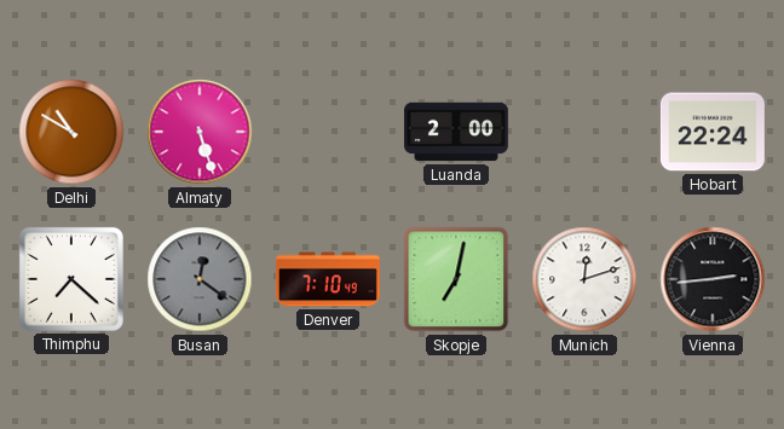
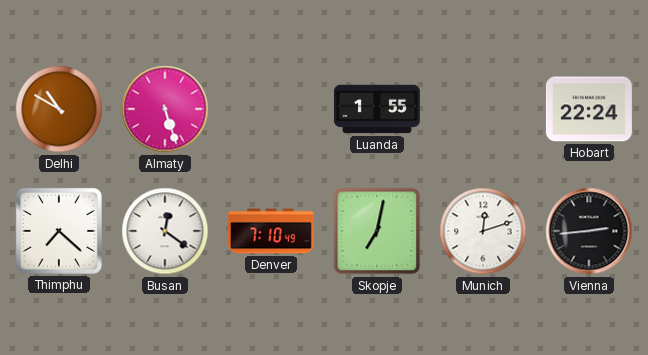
Luanda: 2:00 -> 1:55 (377, 109)
Busan dial: grey -> white (165, 231)
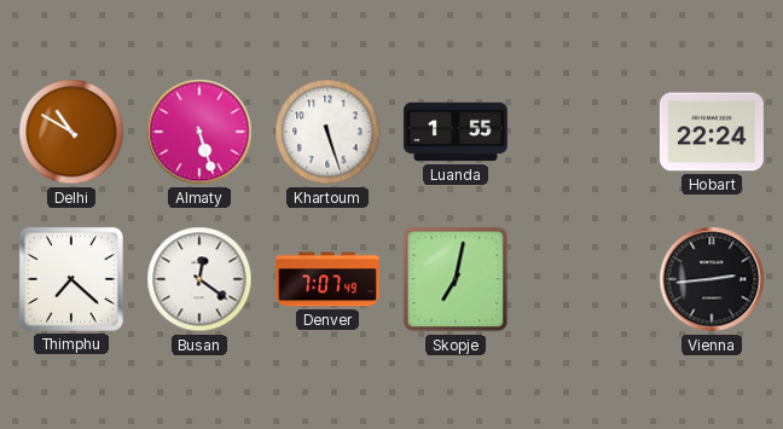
Khartoum: none -> 5:27 (327, 132)
Denver: 7:10 -> 7:07 (327, 279)
Munich: 12:12 -> none (483, 231)
